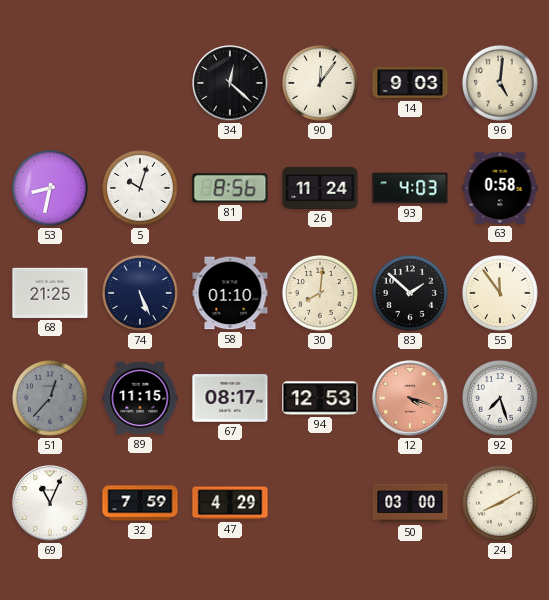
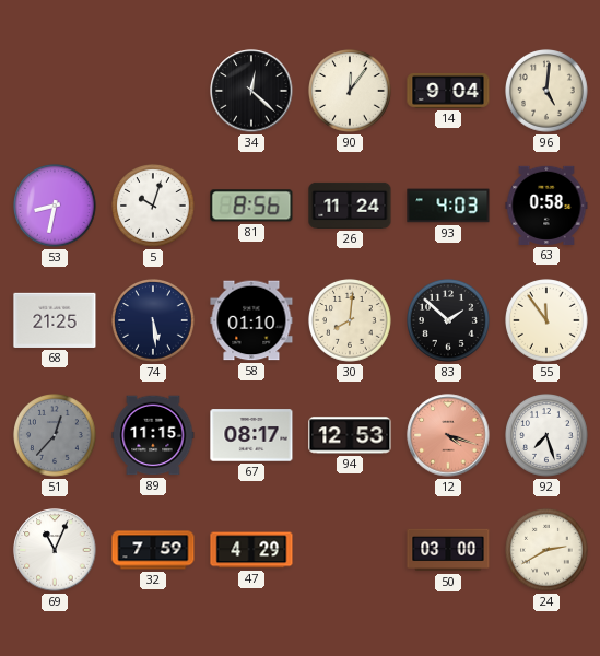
14: 9:03 -> 9:04 (448, 91)
74: 5:26 -> 5:29 (154, 321)
24: 8:10 -> 2:40 (548, 551)
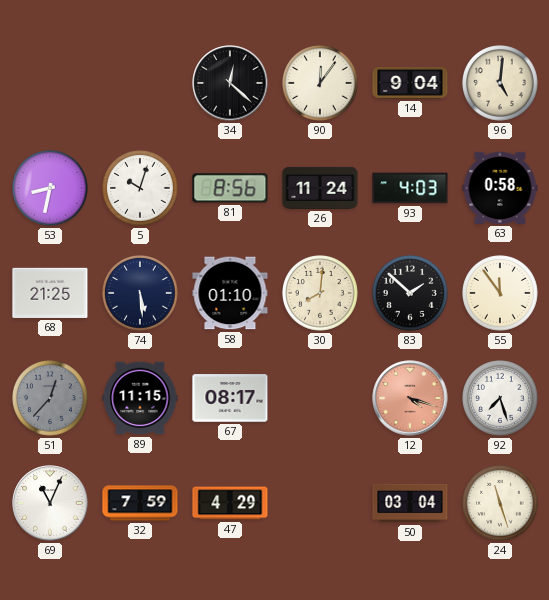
94: 12:53 -> none (350, 435)
50: 03:00 -> 03:04 (410, 503)
24: 2:40 -> 11:27 (501, 504)
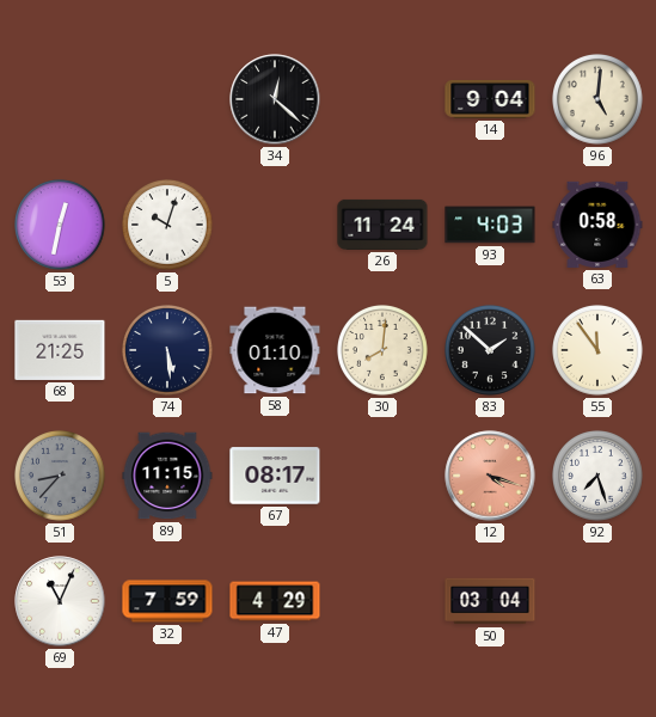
90: 12:06 -> none (321, 84)
53: 8:32 -> 12:32 (61, 226)
81: 8:56 -> none (230, 188)
51: 12:37 -> 8:37 (61, 477)
24: 11:27 -> none (501, 504)
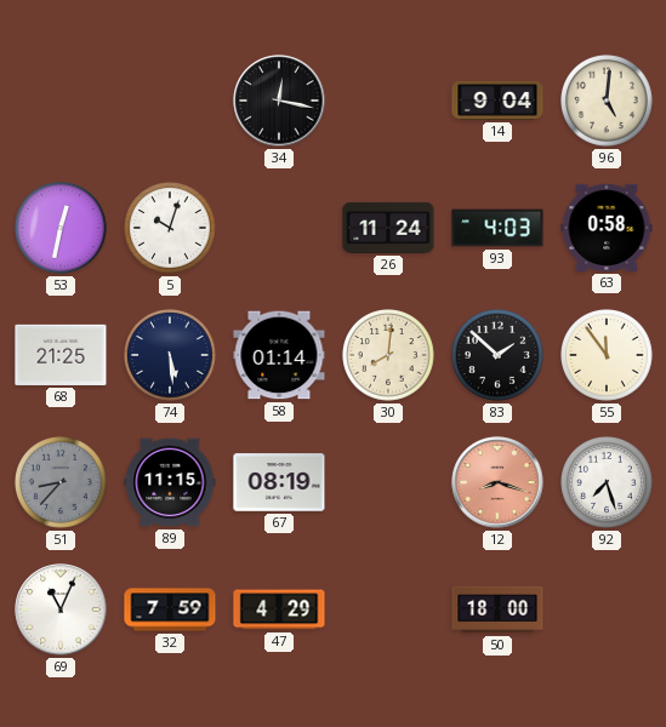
34: 12:22 -> 12:17 (279, 101)
58: 01:10 -> 01:14 (279, 355)
67: 08:17 -> 08:19 (279, 482)
12: 4:18 -> 8:18 (497, 482)
50: 03:04 -> 18:00 (497, 609)
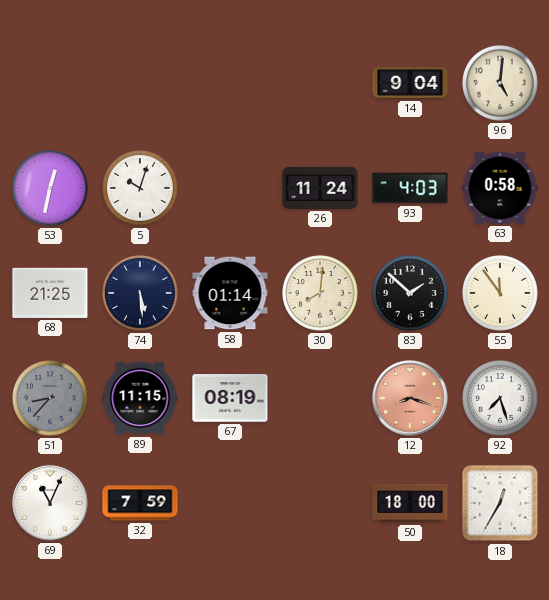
34: 12:17 -> none (279, 101)
47: 4:29 -> none (279, 609)
18: none -> 12:35 (500, 503)
